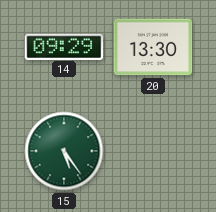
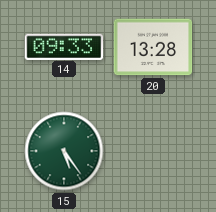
14: 09:29 -> 09:33 (64, 46)
20: 13:30 -> 13:28 (153, 47)
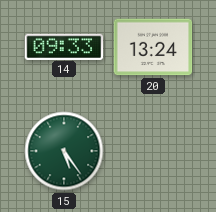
20: 13:28 -> 13:24 (153, 47)
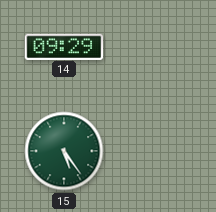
14: 09:33 -> 09:29 (64, 46)
20: 13:24 -> none (153, 47)
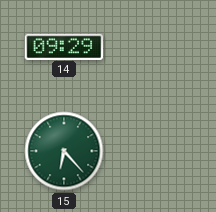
15: 5:24 -> 6:23 (64, 151)
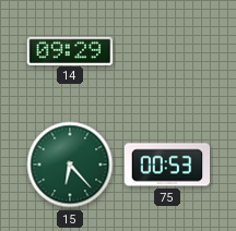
75: none -> 00:53 (167, 165)
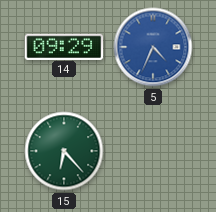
5: none -> 4:34 (153, 47)
75: 00:53 -> none (167, 165)
